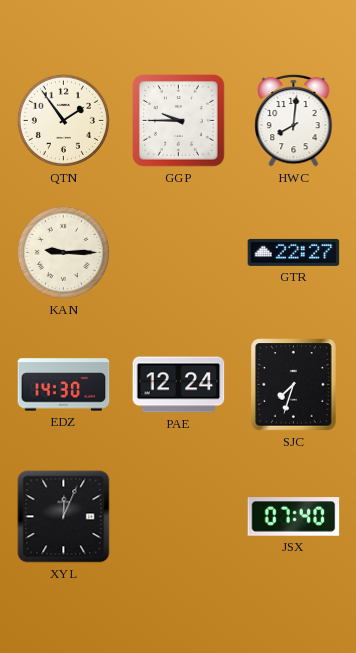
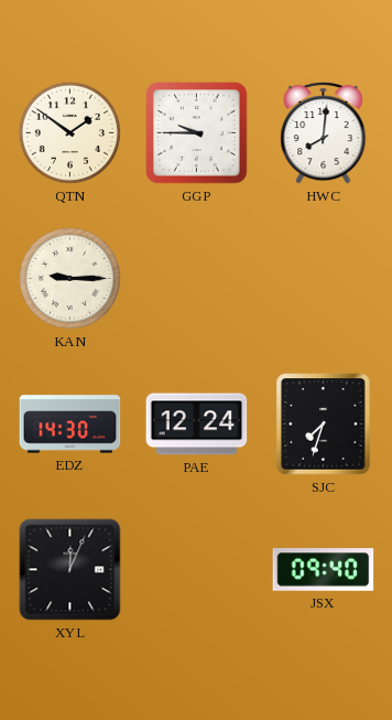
QTN: 1:54 -> 1:51 (69, 132)
GTR: 22:27 -> none (294, 252)
JSX: 07:40 -> 09:40 (324, 570)
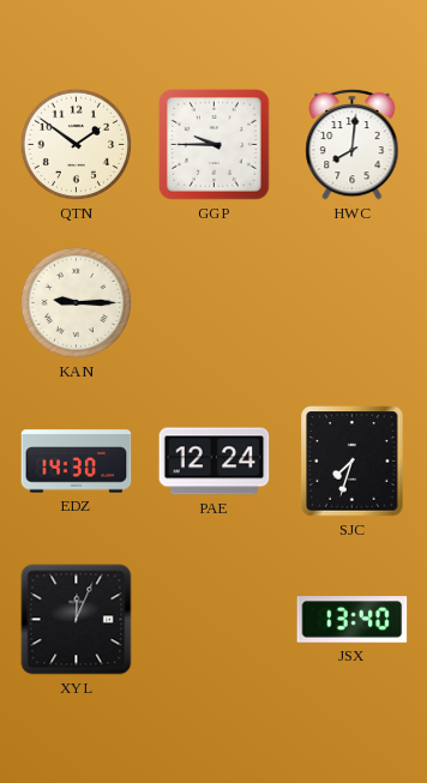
JSX: 09:40 -> 13:40 (353, 620)
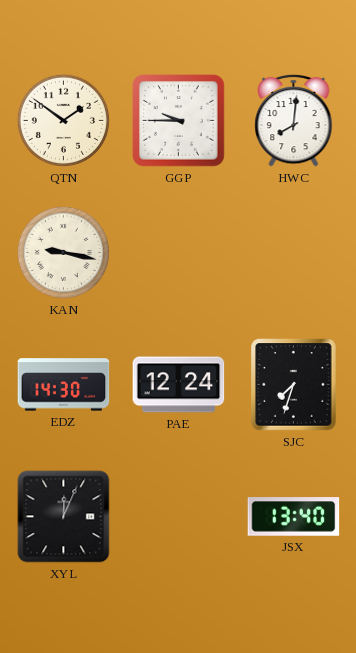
KAN: 9:15 -> 9:17 (63, 252)
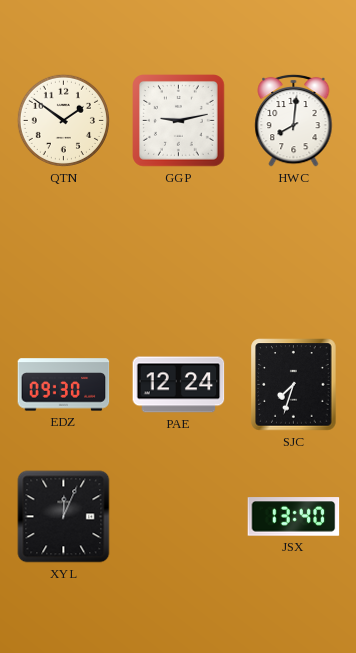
GGP: 9:45 -> 9:13 (179, 121)
KAN: 9:17 -> none (63, 252)
EDZ: 14:30 -> 09:30 (64, 385)
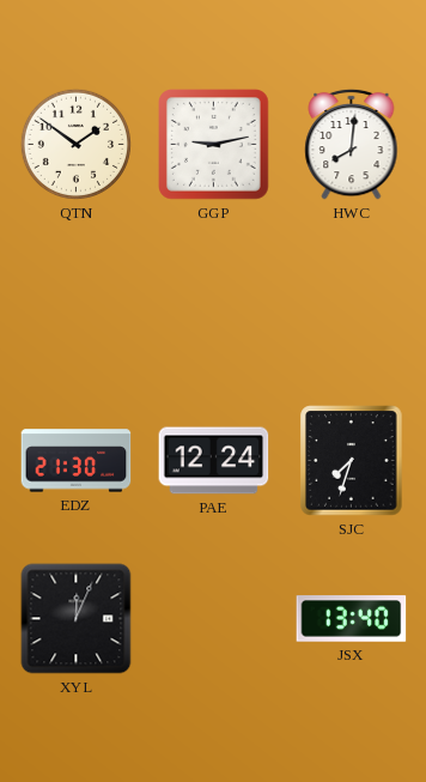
EDZ: 09:30 -> 21:30 (77, 461)
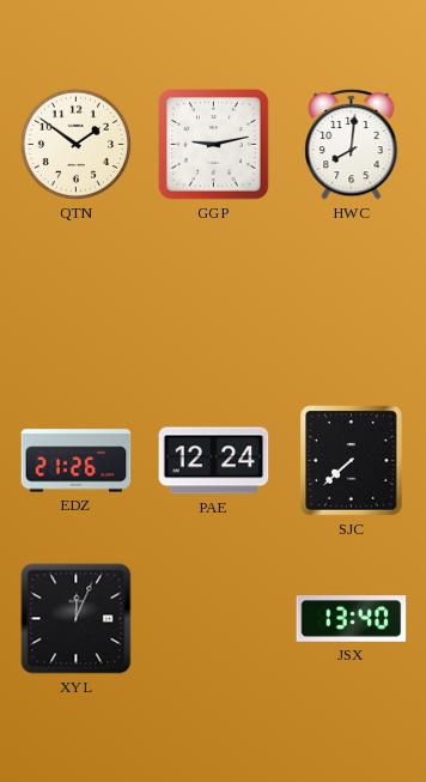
EDZ: 21:30 -> 21:26 (77, 461)
SJC: 7:33 -> 7:38 (352, 461)
